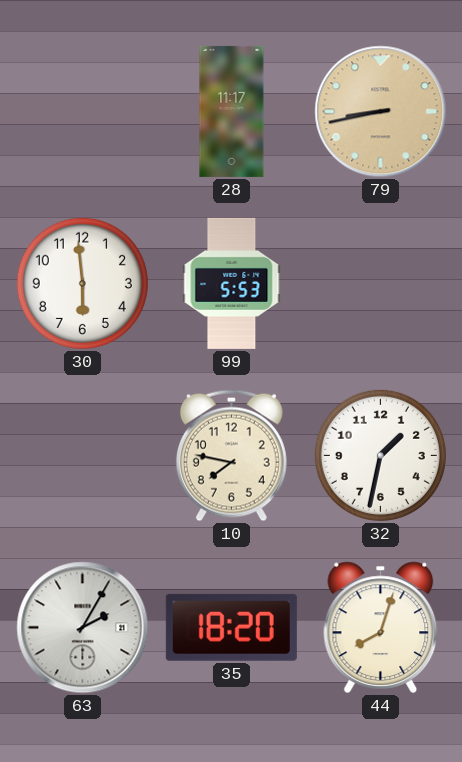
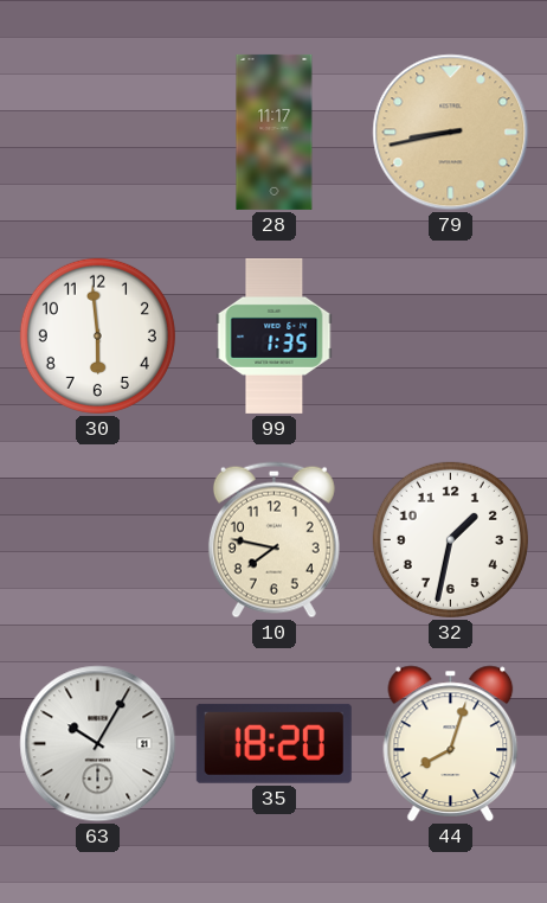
99: 5:53 -> 1:35 (275, 335)
63: 2:05 -> 10:05 (98, 744)
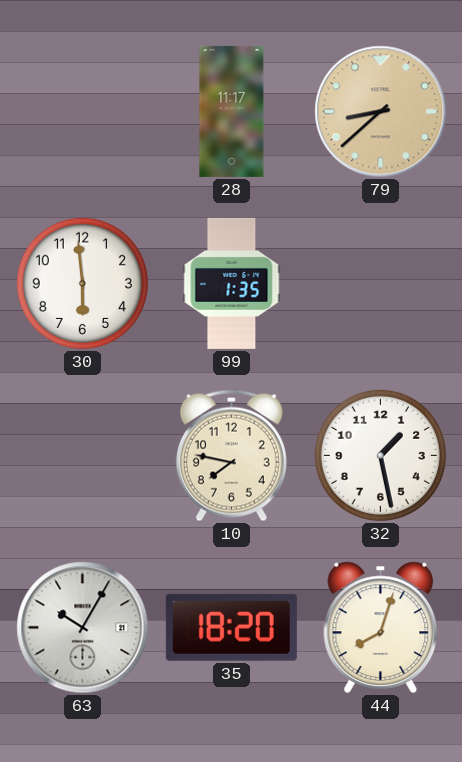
79: 8:43 -> 8:38 (381, 112)
32: 1:32 -> 1:28 (380, 455)
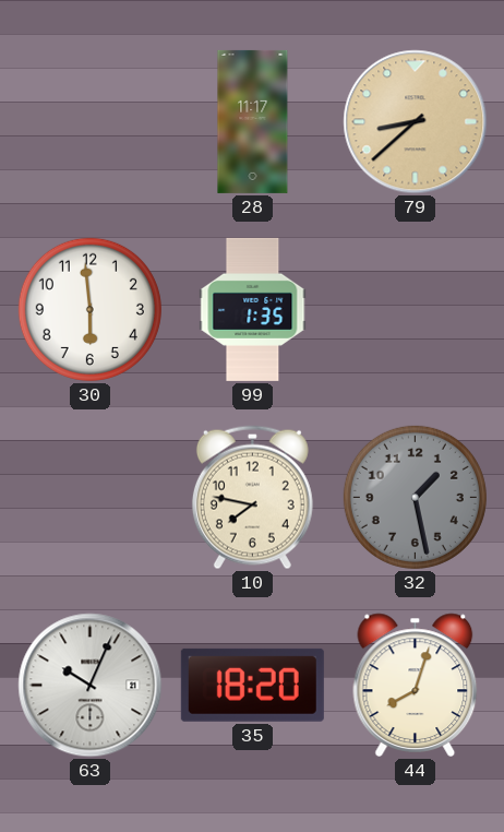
32 dial: white -> grey (415, 497)
63: 10:05 -> 10:04 (91, 686)
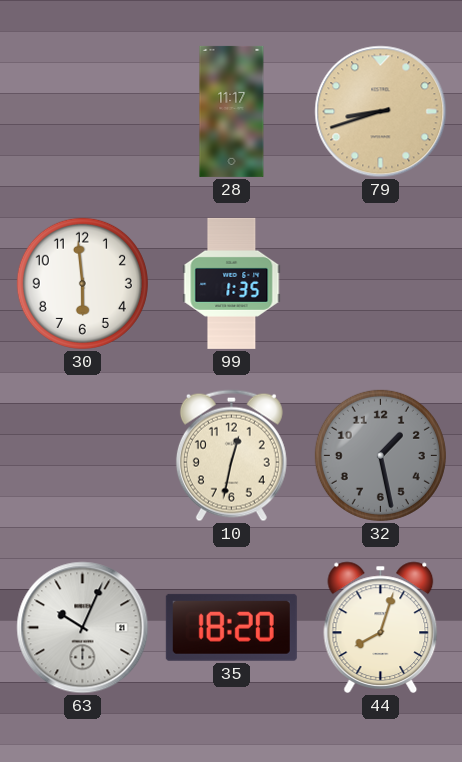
79: 8:38 -> 8:42 (381, 112)
10: 7:47 -> 12:32 (231, 456)
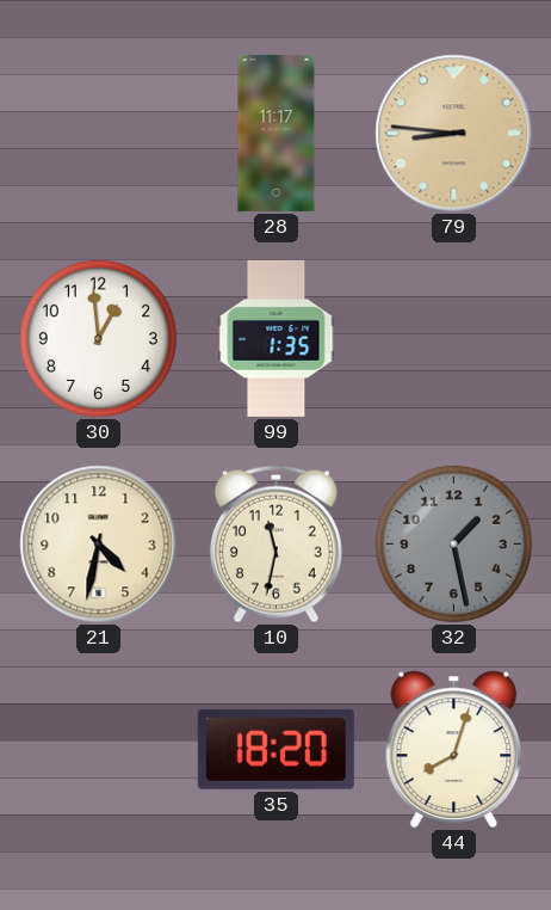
79: 8:42 -> 8:46 (454, 134)
30: 5:59 -> 12:59 (98, 338)
21: none -> 4:32 (99, 545)
10: 12:32 -> 11:32 (275, 545)
63: 10:04 -> none (83, 628)
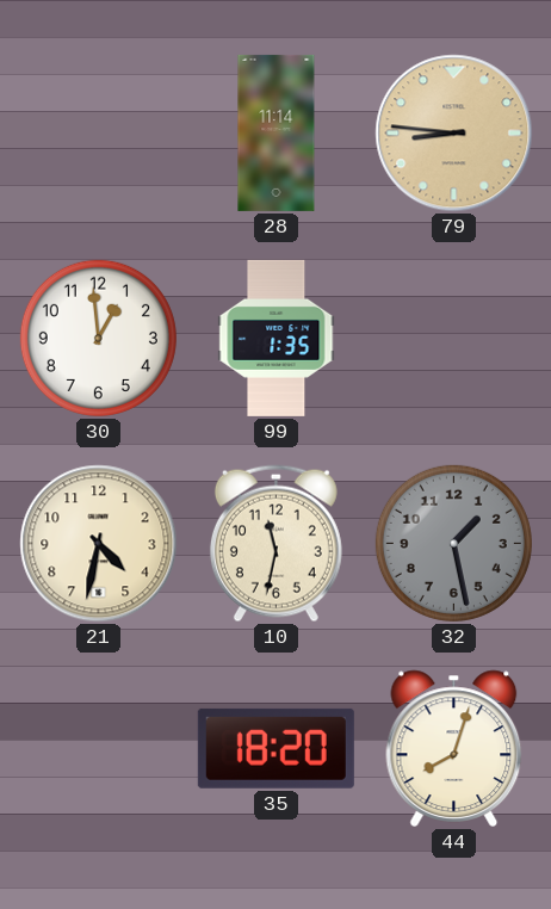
28: 11:17 -> 11:14 (277, 132)
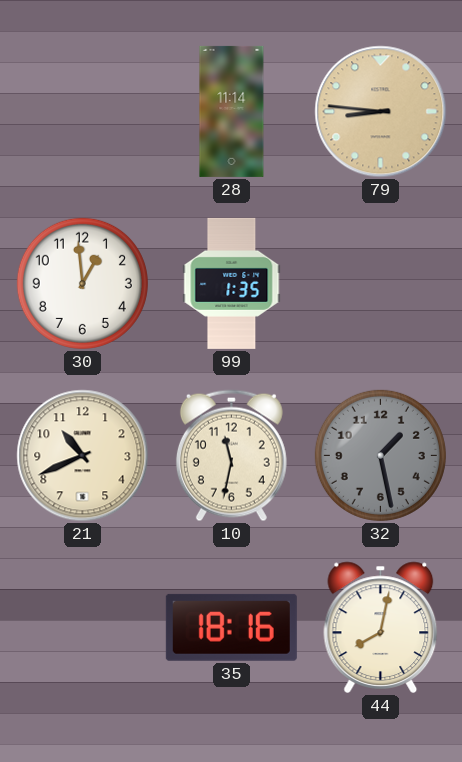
21: 4:32 -> 10:41 (83, 456)
35: 18:20 -> 18:16 (231, 627)
44: 8:03 -> 8:02 (381, 627)
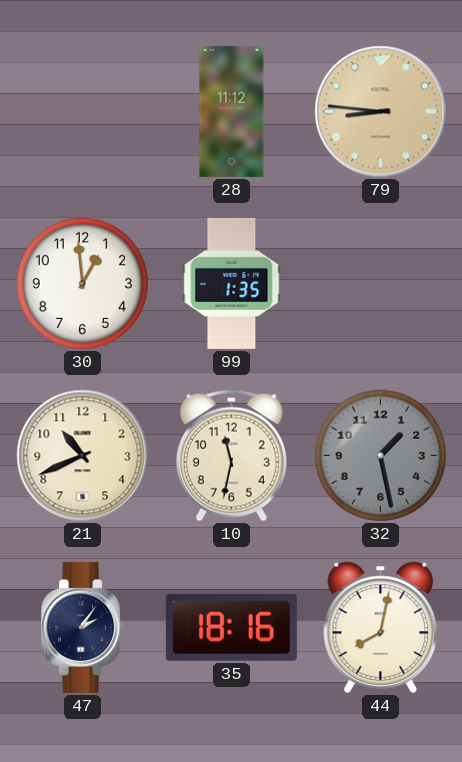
28: 11:14 -> 11:12 (232, 111)
47: none -> 2:06 (83, 627)
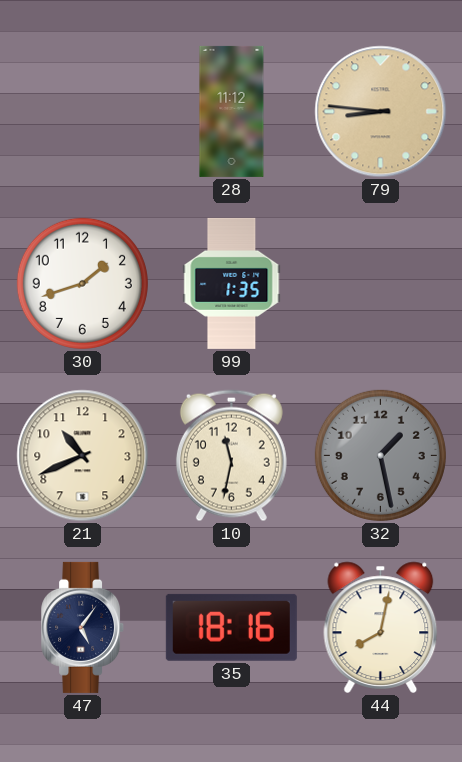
30: 12:59 -> 1:42 (82, 283)
47: 2:06 -> 5:06 (83, 627)
